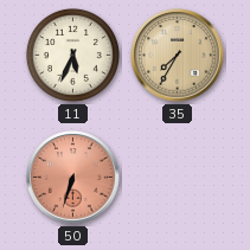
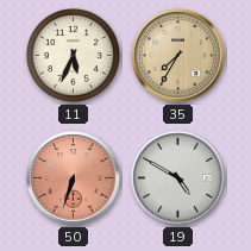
19: none -> 4:50 (178, 178)
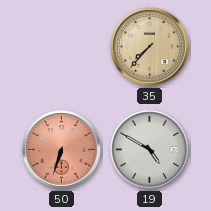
11: 5:34 -> none (73, 55)
35: 7:35 -> 7:37 (150, 47)
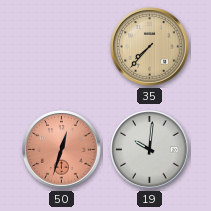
50: 6:33 -> 12:33 (62, 150)
19: 4:50 -> 10:01 (150, 150)
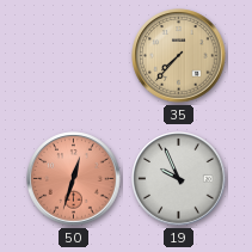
19: 10:01 -> 9:56 (179, 179)
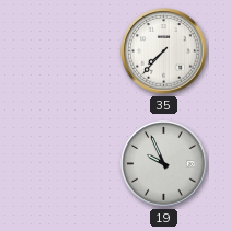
35 dial: champagne -> white (164, 51)
50: 12:33 -> none (74, 179)
